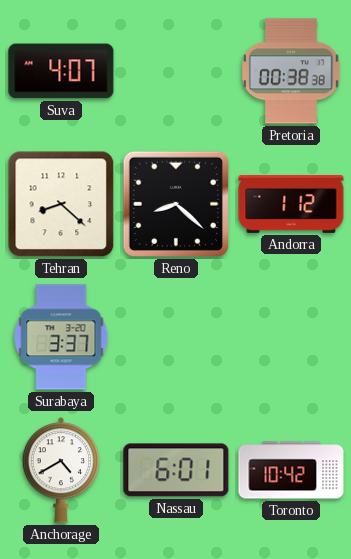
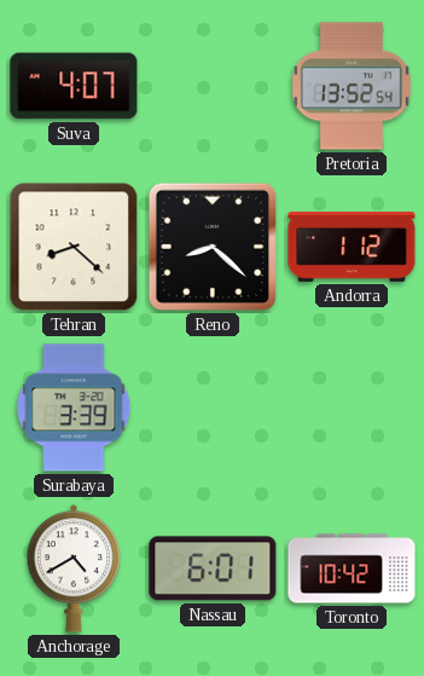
Pretoria: 00:38 -> 13:52 (352, 86)
Surabaya: 3:37 -> 3:39 (74, 408)
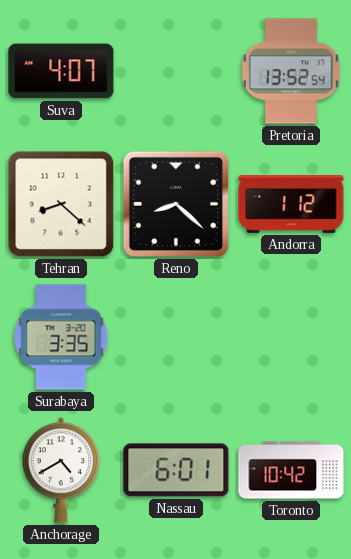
Surabaya: 3:39 -> 3:35 (61, 337)
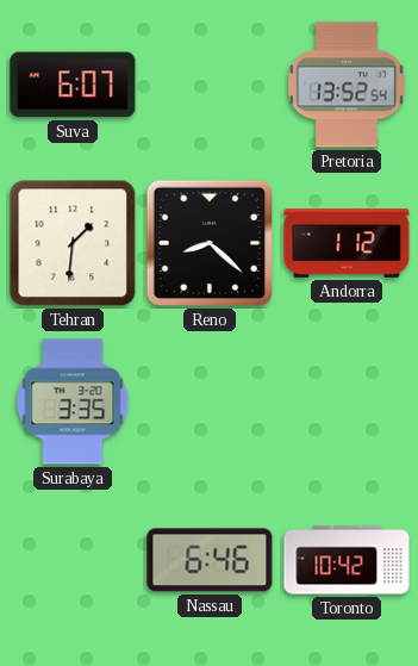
Suva: 4:07 -> 6:07 (73, 85)
Tehran: 8:22 -> 1:31 (73, 243)
Anchorage: 4:40 -> none (60, 470)
Nassau: 6:01 -> 6:46 (210, 560)
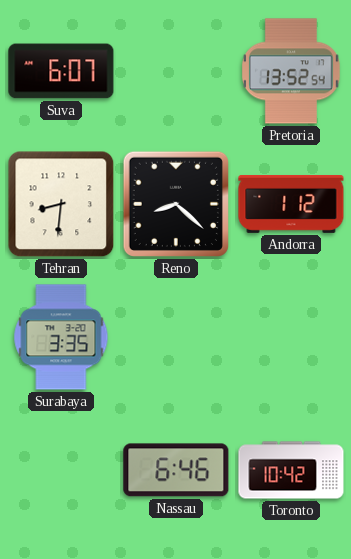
Tehran: 1:31 -> 8:31 (61, 204)
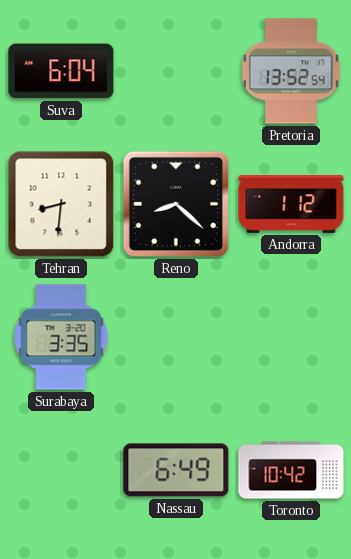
Suva: 6:07 -> 6:04 (61, 71)
Nassau: 6:46 -> 6:49 (176, 470)
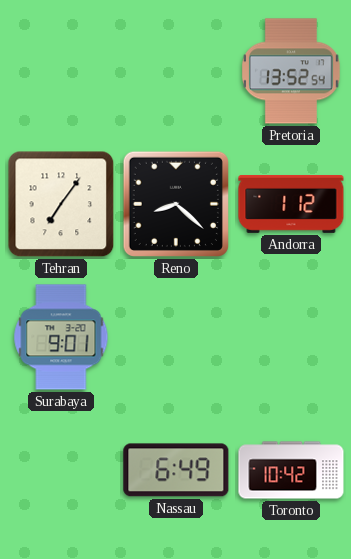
Suva: 6:04 -> none (61, 71)
Tehran: 8:31 -> 7:06 (61, 204)
Surabaya: 3:35 -> 9:01 (61, 337)
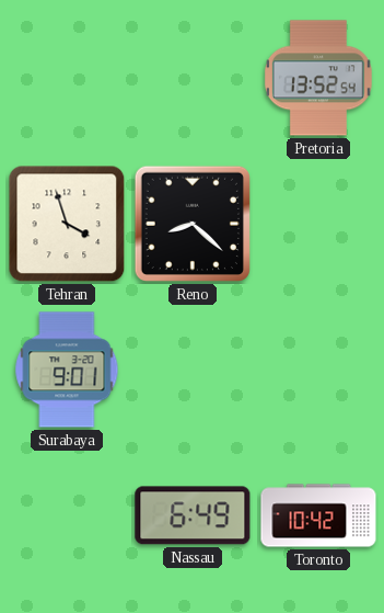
Tehran: 7:06 -> 3:57 (67, 224)
Andorra: 1:12 -> none (291, 205)
